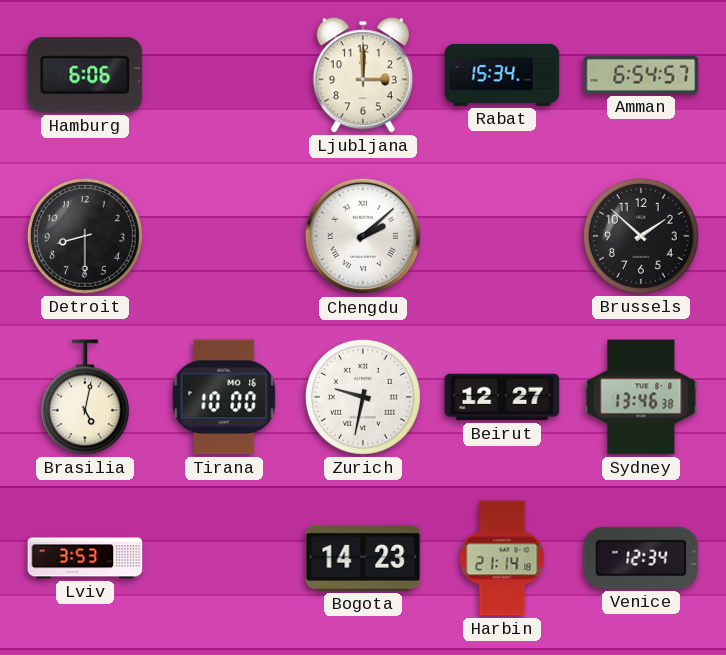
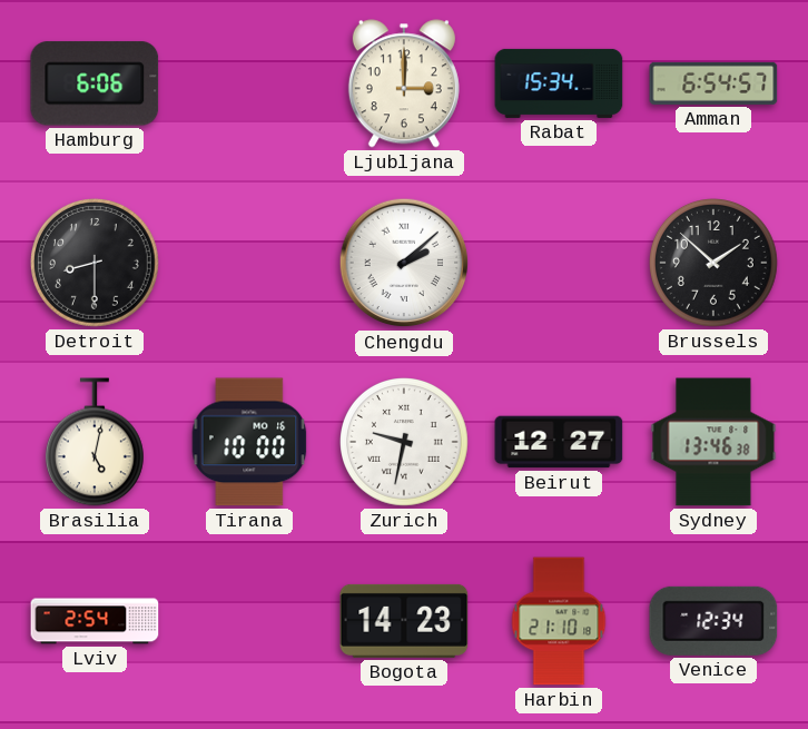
Lviv: 3:53 -> 2:54 (95, 621)
Harbin: 21:14 -> 21:10 (559, 621)
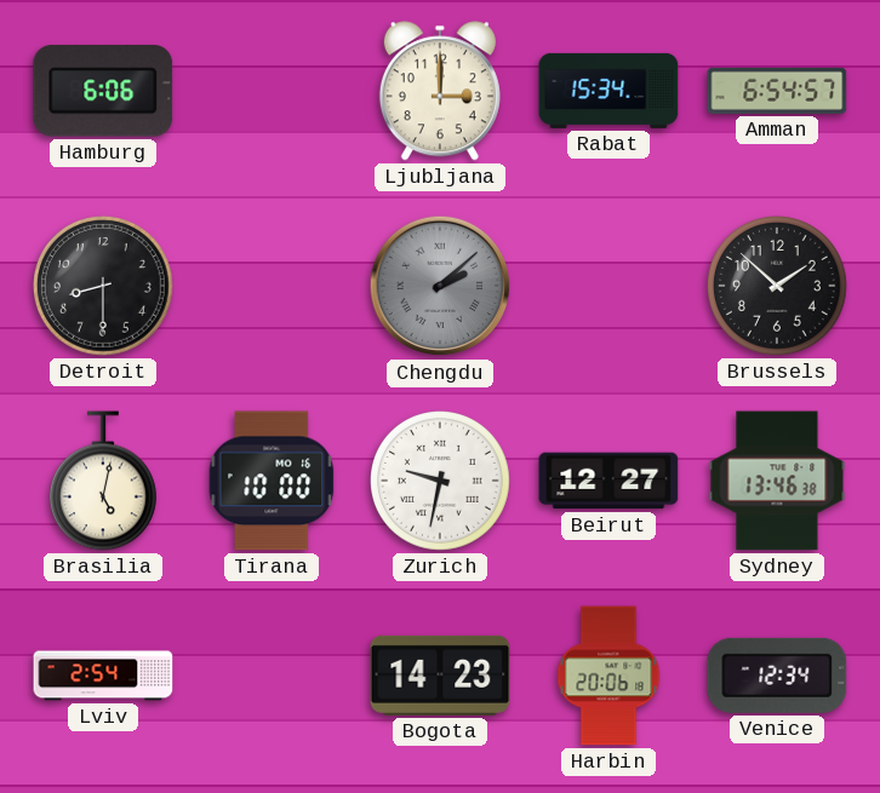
Chengdu dial: white -> grey (440, 286)
Harbin: 21:10 -> 20:06 (608, 676)
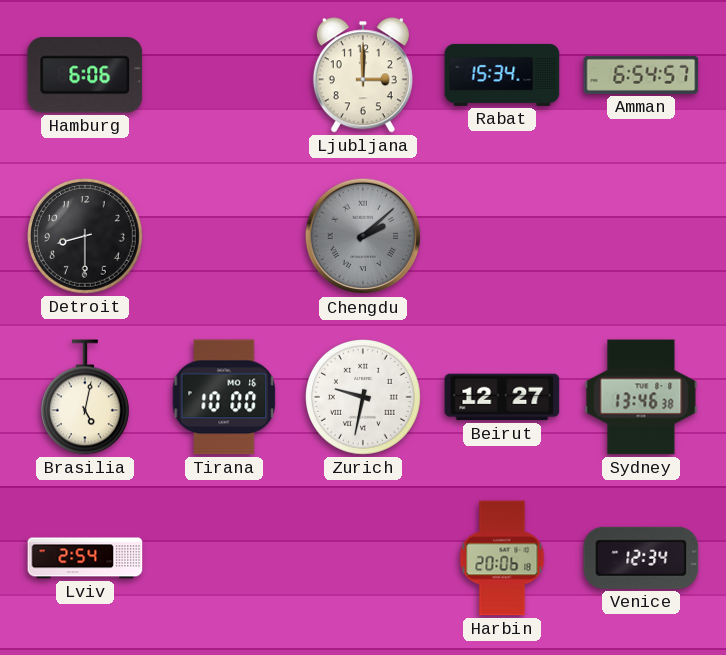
Brussels: 1:52 -> none (778, 287)
Bogota: 14:23 -> none (440, 676)
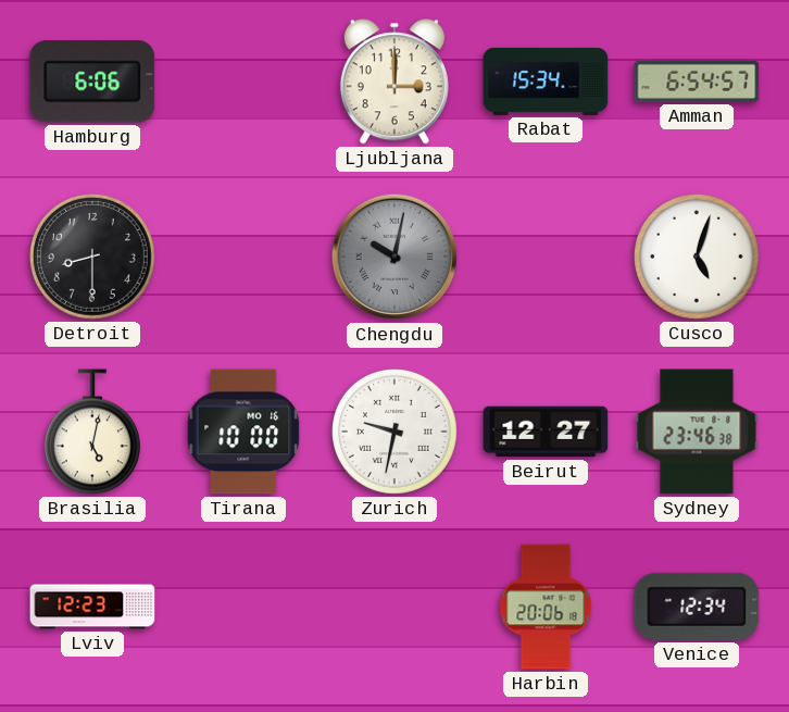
Chengdu: 2:08 -> 10:02 (394, 257)
Cusco: none -> 5:03 (698, 258)
Sydney: 13:46 -> 23:46 (697, 432)
Lviv: 2:54 -> 12:23 (92, 607)
